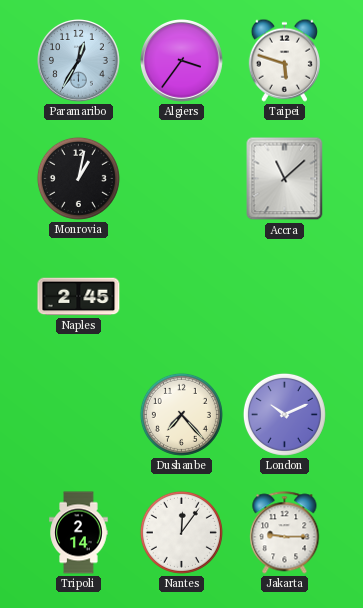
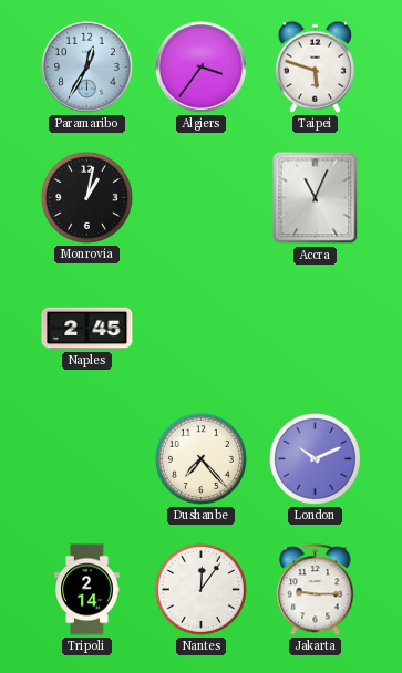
Accra: 11:08 -> 11:04 (316, 198)
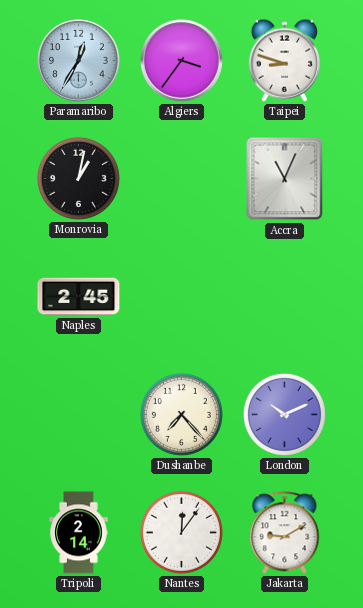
Taipei: 5:48 -> 8:48 (284, 60)
Jakarta: 9:15 -> 9:10 (285, 533)
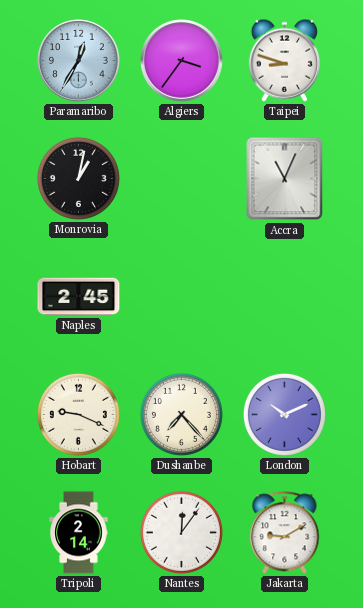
Hobart: none -> 9:19 (78, 414)
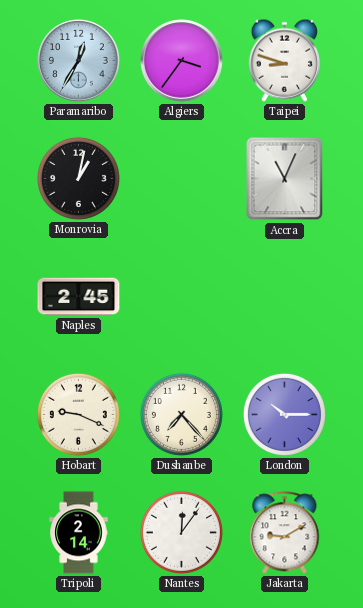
London: 10:11 -> 10:15 (284, 414)
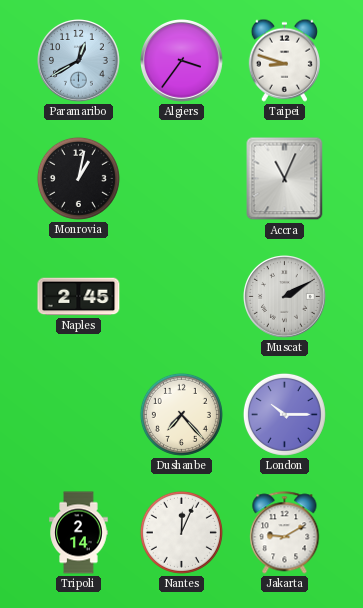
Paramaribo: 12:35 -> 12:40 (79, 61)
Muscat: none -> 2:10 (285, 297)
Hobart: 9:19 -> none (78, 414)
Nantes: 12:06 -> 12:04 (181, 532)
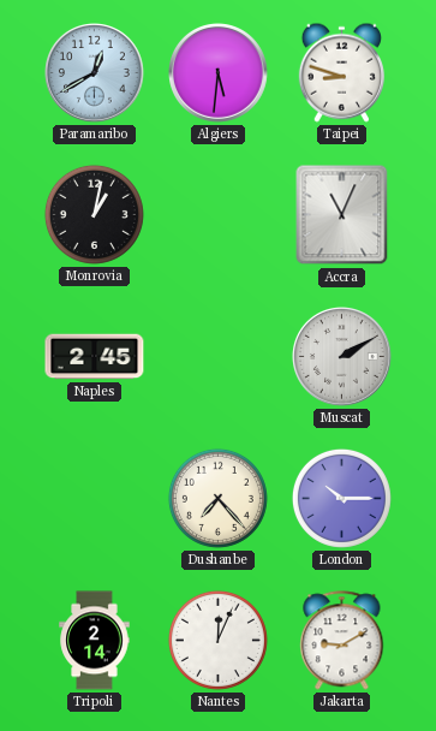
Algiers: 3:36 -> 5:31 (219, 73)
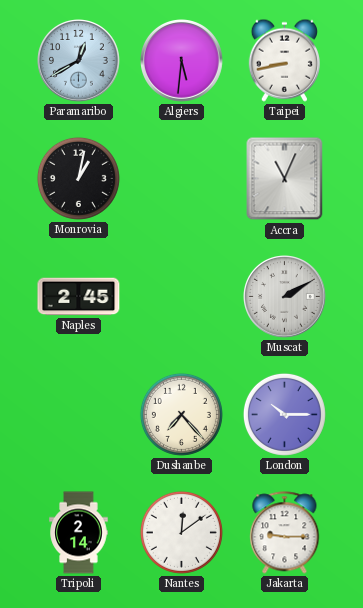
Taipei: 8:48 -> 8:43 (284, 60)
Nantes: 12:04 -> 12:09 (181, 532)
Jakarta: 9:10 -> 9:15 (285, 533)
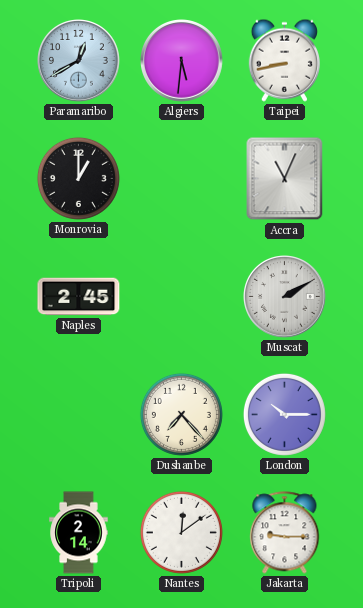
Monrovia: 1:02 -> 1:00 (78, 178)
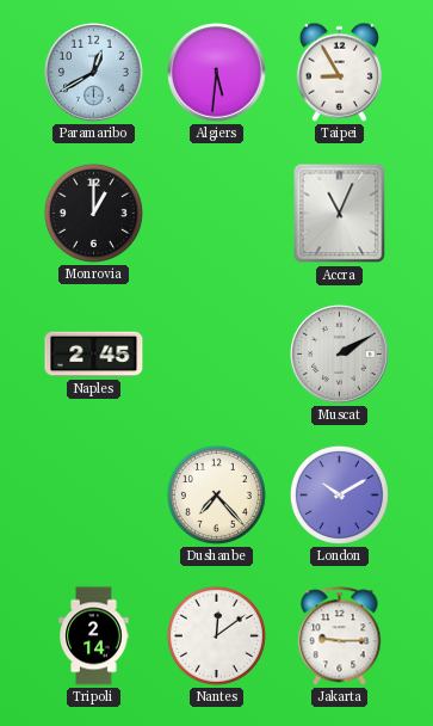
Taipei: 8:43 -> 8:55 (339, 72)
London: 10:15 -> 10:10 (339, 494)
